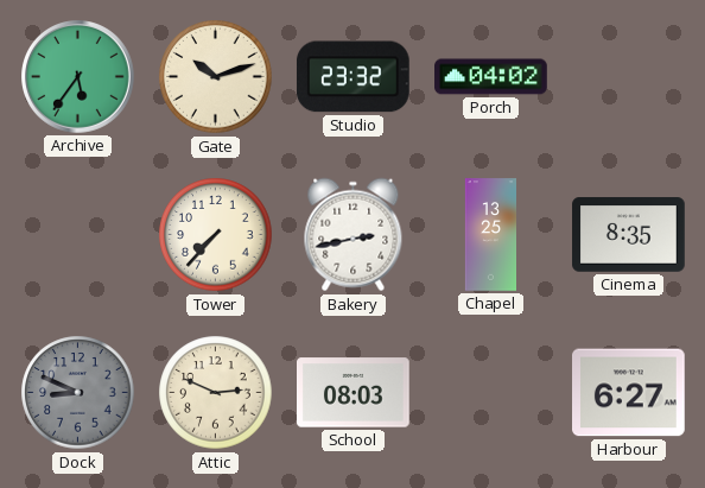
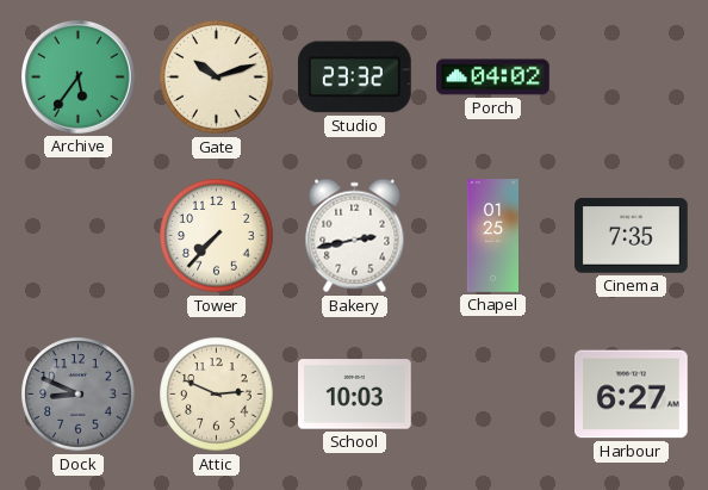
Chapel: 13:25 -> 01:25 (492, 236)
Cinema: 8:35 -> 7:35 (632, 236)
School: 08:03 -> 10:03 (355, 395)
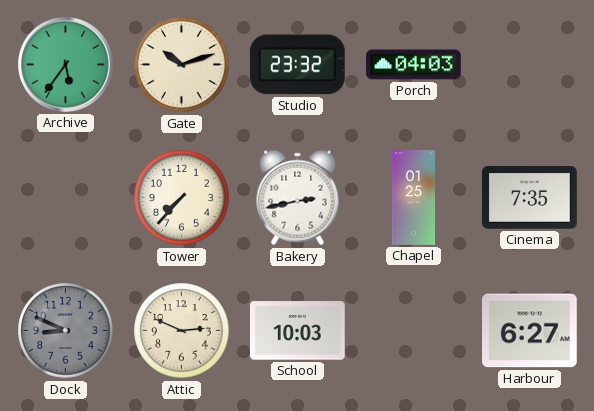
Porch: 04:02 -> 04:03 (414, 65)
